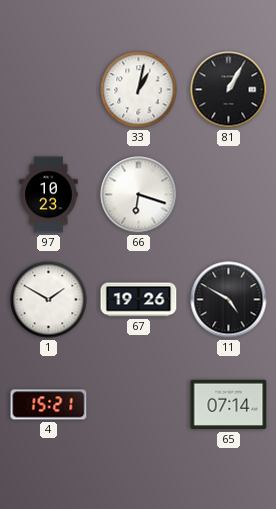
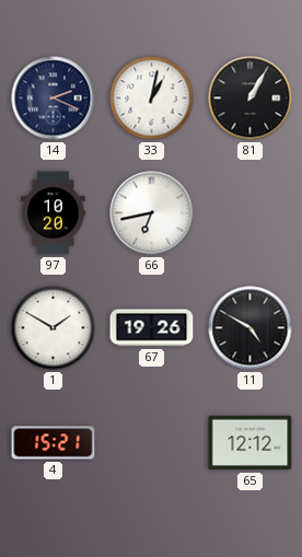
14: none -> 2:19 (54, 98)
97: 10:23 -> 10:20 (54, 213)
66: 6:18 -> 6:43 (152, 213)
65: 07:14 -> 12:12 (251, 443)
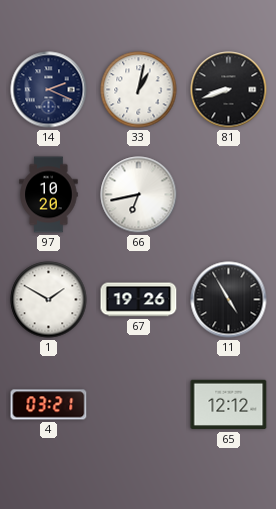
81: 1:05 -> 8:42 (229, 90)
11: 4:50 -> 4:55 (229, 300)
4: 15:21 -> 03:21 (49, 405)
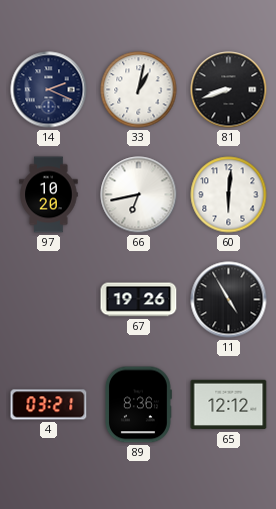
60: none -> 6:01 (229, 195)
1: 1:50 -> none (49, 300)
89: none -> 8:36 (139, 405)
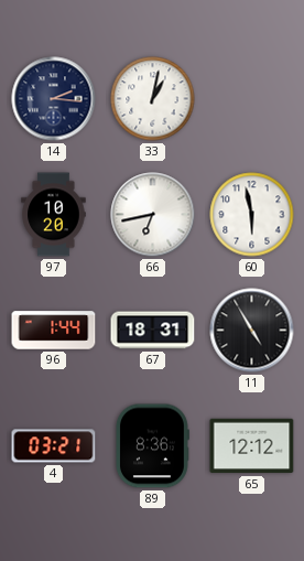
14: 2:19 -> 2:16 (54, 99)
81: 8:42 -> none (229, 90)
60: 6:01 -> 5:58 (252, 215)
96: none -> 1:44 (54, 331)
67: 19:26 -> 18:31 (153, 331)
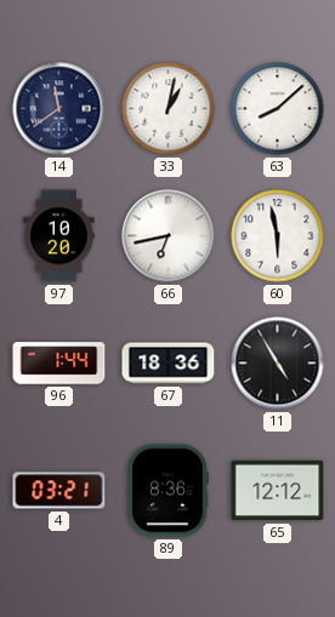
14: 2:16 -> 11:39 (59, 109)
63: none -> 8:08 (278, 109)
67: 18:31 -> 18:36 (169, 364)
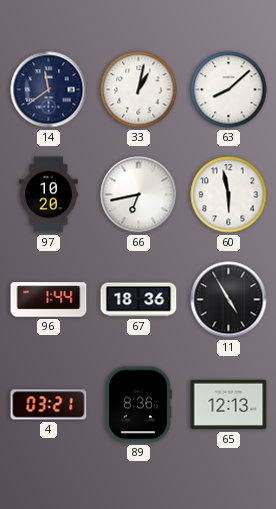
65: 12:12 -> 12:13 (229, 405)
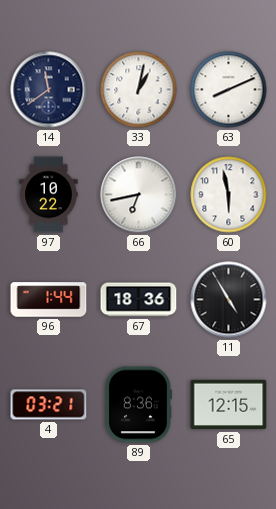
63: 8:08 -> 8:11 (229, 90)
97: 10:20 -> 10:22 (49, 195)
65: 12:13 -> 12:15 (229, 405)
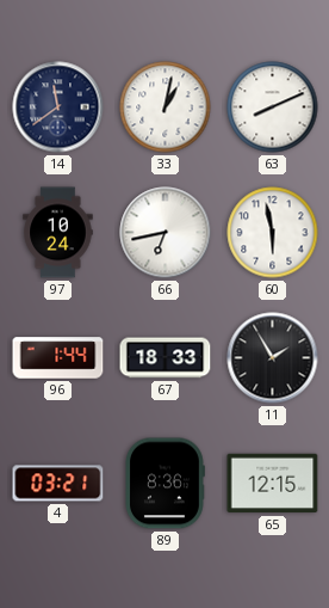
97: 10:22 -> 10:24 (58, 233)
67: 18:36 -> 18:33 (166, 358)
11: 4:55 -> 1:55 (273, 358)
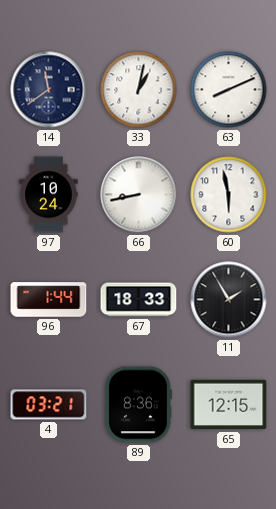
66: 6:43 -> 8:43 (139, 195)
